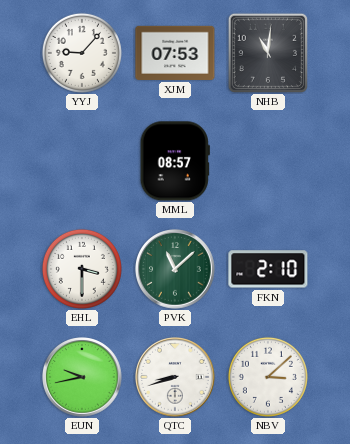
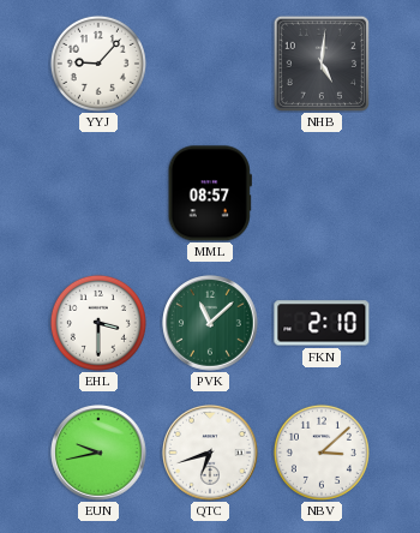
XJM: 07:53 -> none (175, 53)
NHB: 11:01 -> 5:01 (320, 62)
QTC: 8:42 -> 6:42 (210, 453)
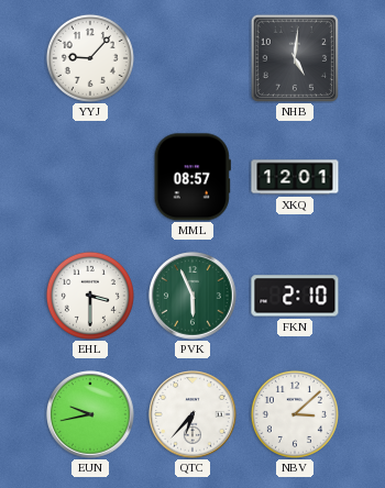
XKQ: none -> 12:01 (295, 177)
PVK: 11:08 -> 5:56 (193, 296)
QTC: 6:42 -> 6:37 (193, 414)
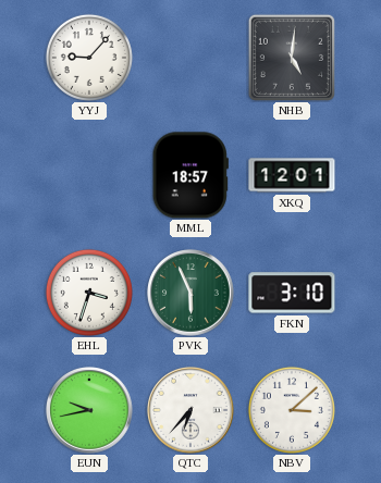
MML: 08:57 -> 18:57 (190, 175)
EHL: 3:30 -> 3:33 (89, 293)
FKN: 2:10 -> 3:10 (292, 293)
